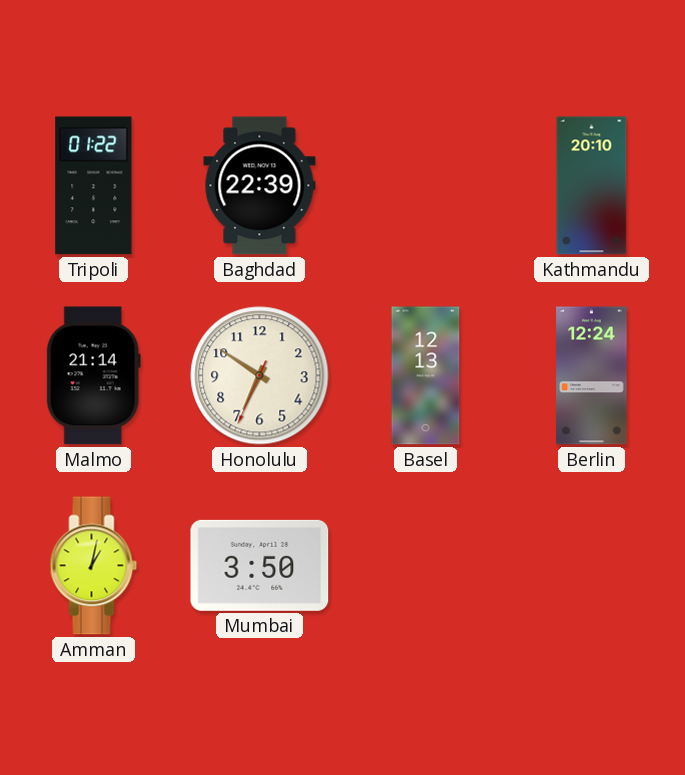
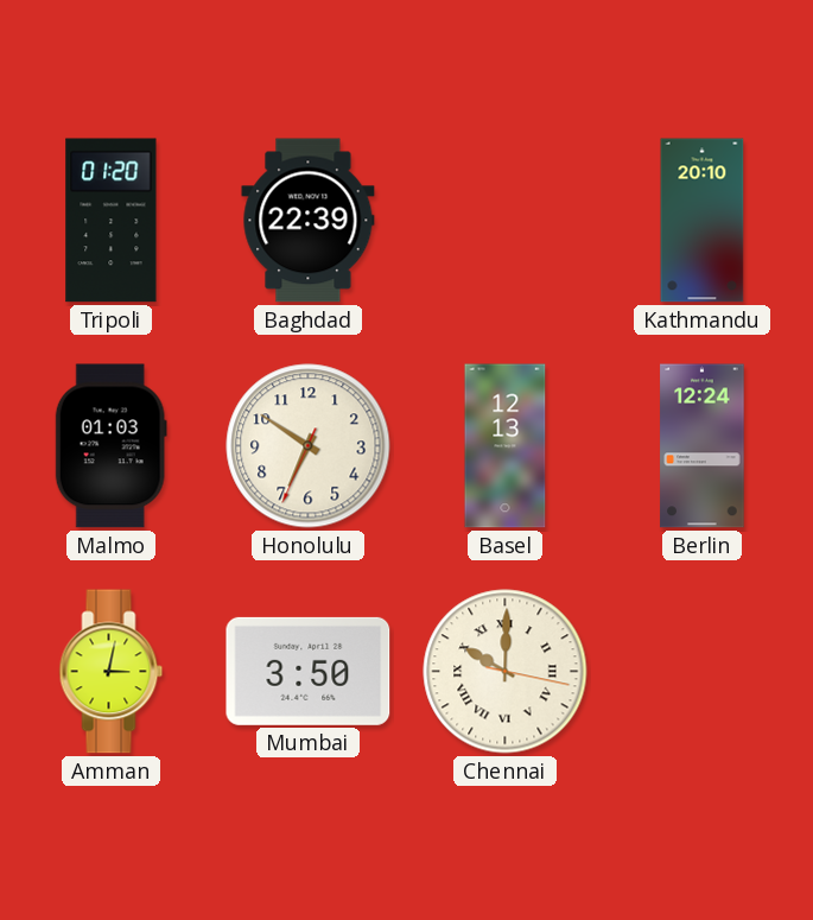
Tripoli: 01:22 -> 01:20 (112, 221)
Malmo: 21:14 -> 01:03 (110, 446)
Amman: 1:02 -> 3:02 (112, 672)
Chennai: none -> 10:00 (506, 672)
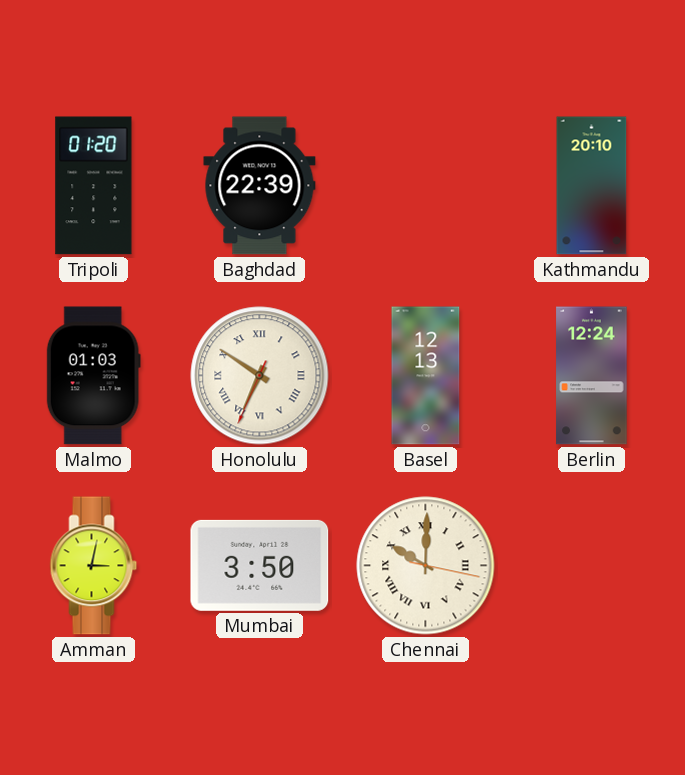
Honolulu numerals: Arabic -> Roman (260, 376)
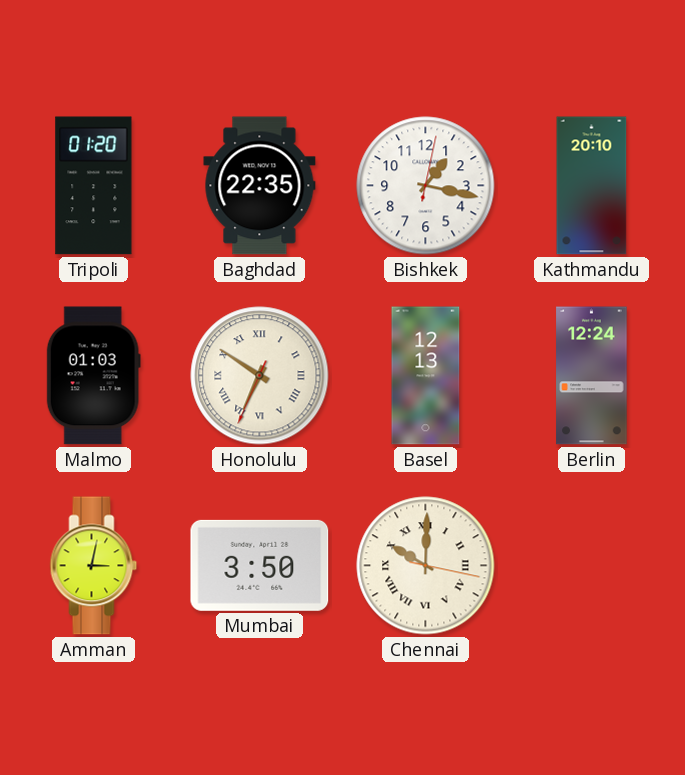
Baghdad: 22:39 -> 22:35 (260, 186)
Bishkek: none -> 1:17 (426, 186)
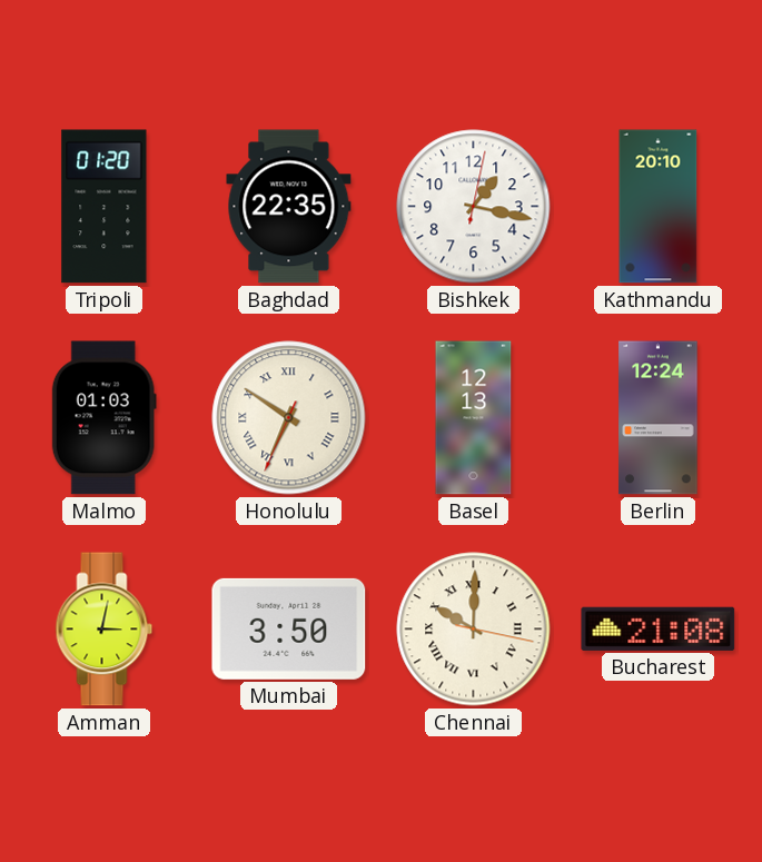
Bucharest: none -> 21:08 (659, 628)
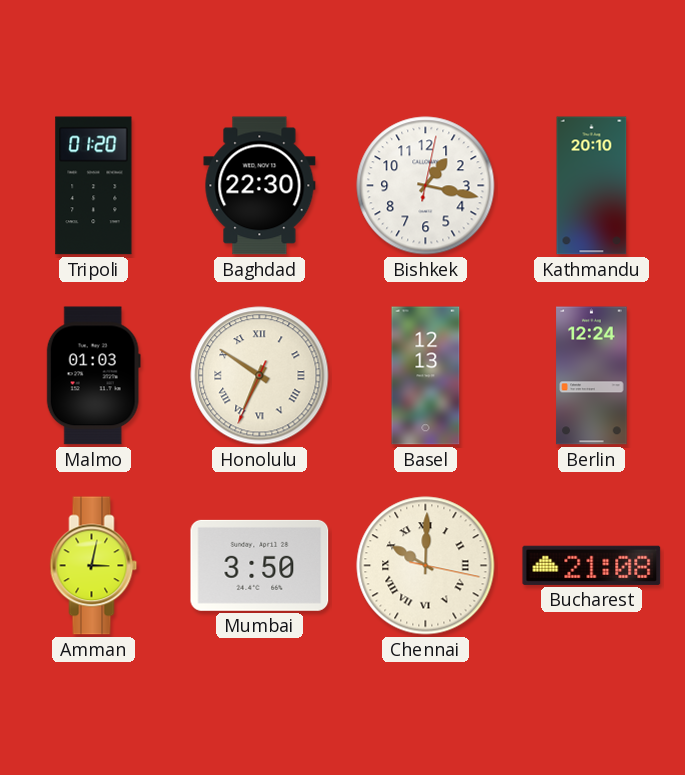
Baghdad: 22:35 -> 22:30 (260, 186)
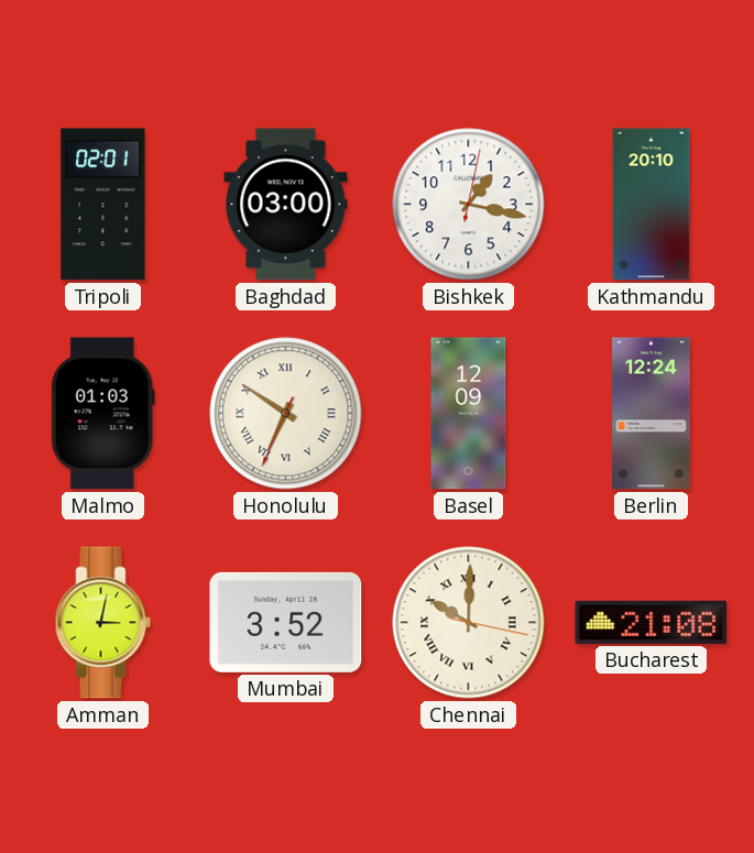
Tripoli: 01:20 -> 02:01 (103, 205)
Baghdad: 22:30 -> 03:00 (286, 205)
Basel: 12:13 -> 12:09 (469, 414)
Mumbai: 3:50 -> 3:52 (286, 622)
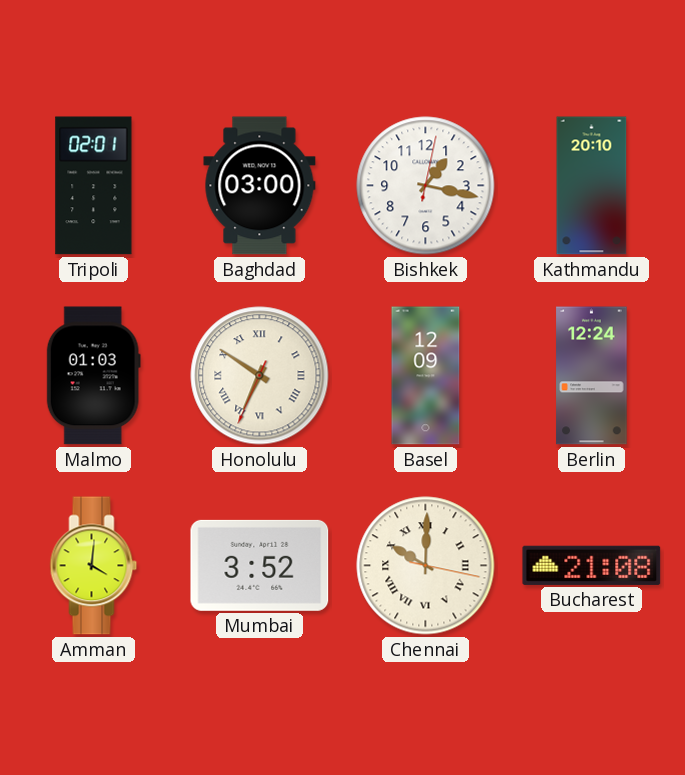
Amman: 3:02 -> 4:01 (94, 566)
